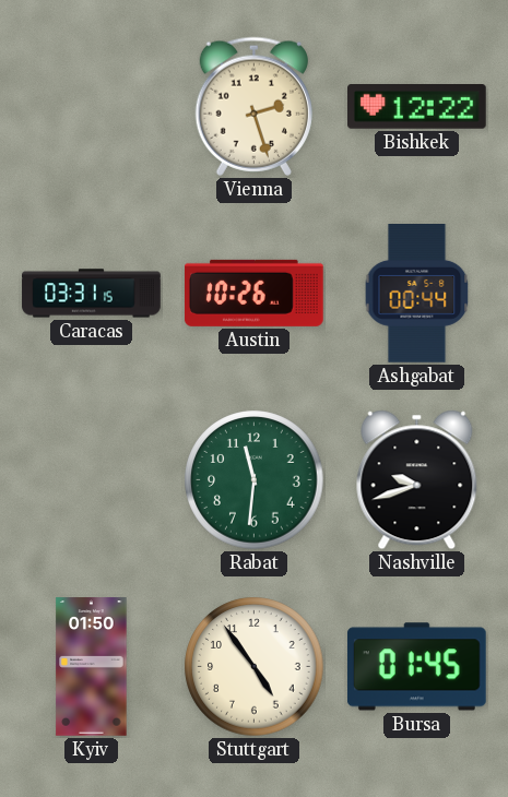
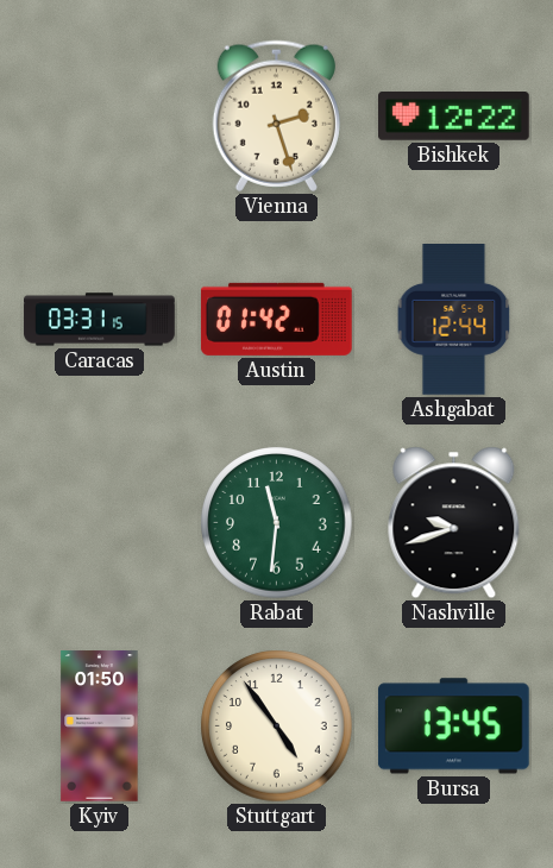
Austin: 10:26 -> 01:42 (276, 319)
Ashgabat: 00:44 -> 12:44 (454, 320)
Bursa: 01:45 -> 13:45 (453, 727)
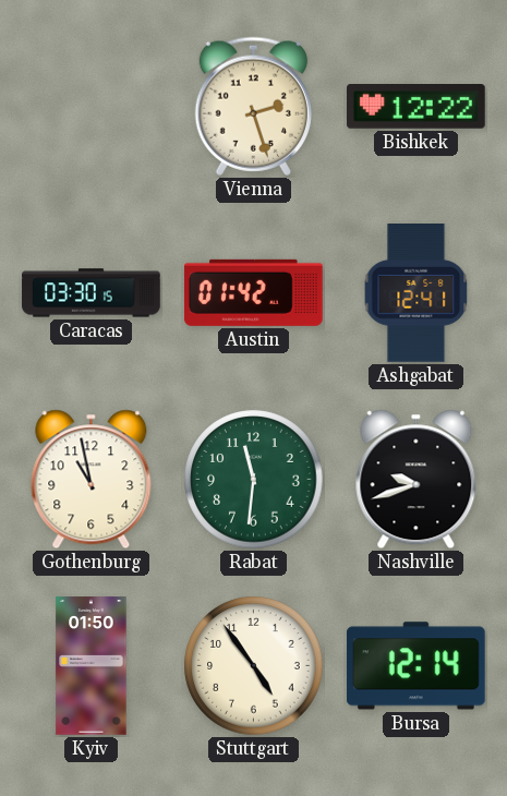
Caracas: 03:31 -> 03:30 (92, 293)
Ashgabat: 12:44 -> 12:41 (417, 293)
Gothenburg: none -> 10:58 (92, 480)
Bursa: 13:45 -> 12:14 (415, 666)
